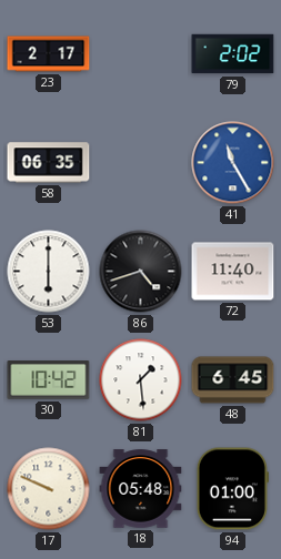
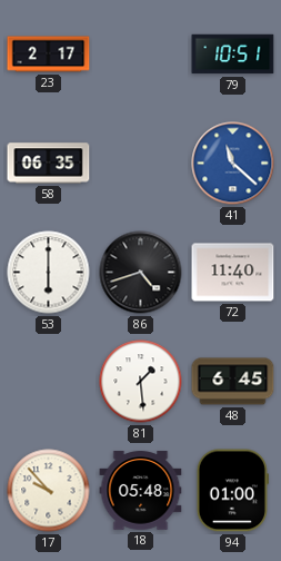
79: 2:02 -> 10:51 (233, 55)
41: 11:25 -> 11:22 (233, 164)
30: 10:42 -> none (49, 380)
17: 9:49 -> 9:53 (49, 491)
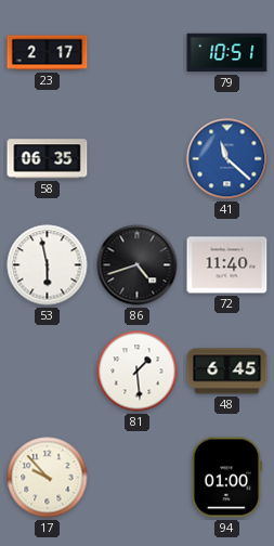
53: 6:00 -> 5:58 (48, 265)
18: 05:48 -> none (141, 491)
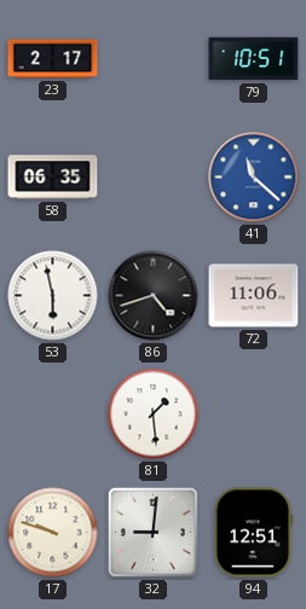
72: 11:40 -> 11:06 (254, 296)
48: 6:45 -> none (227, 372)
17: 9:53 -> 9:48 (53, 533)
32: none -> 9:01 (152, 532)
94: 01:00 -> 12:51 (253, 533)
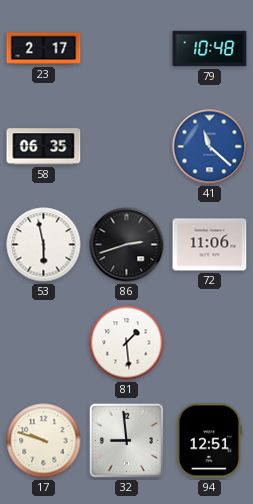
79: 10:51 -> 10:48 (210, 49)
86: 4:42 -> 2:42 (127, 245)
32: 9:01 -> 8:59 (126, 440)
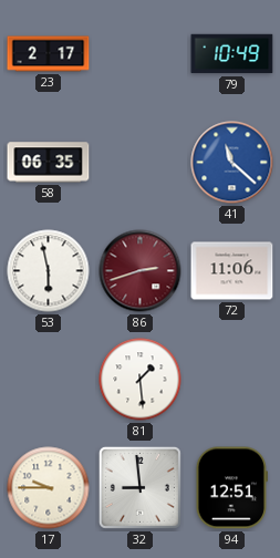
79: 10:48 -> 10:49 (232, 54)
86 dial: black -> burgundy (141, 271)
17: 9:48 -> 9:45 (49, 488)
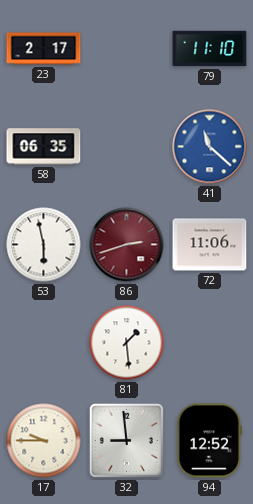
79: 10:49 -> 11:10 (210, 49)
94: 12:51 -> 12:52 (209, 441)
